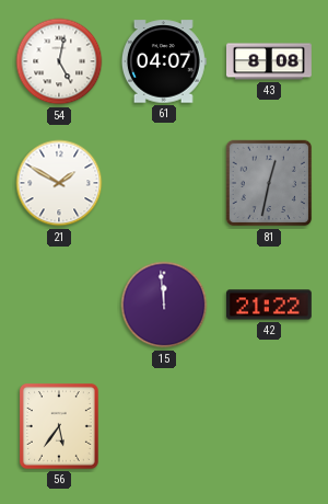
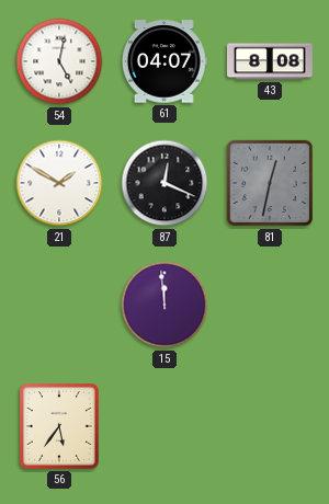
87: none -> 12:19 (164, 183)
42: 21:22 -> none (269, 305)
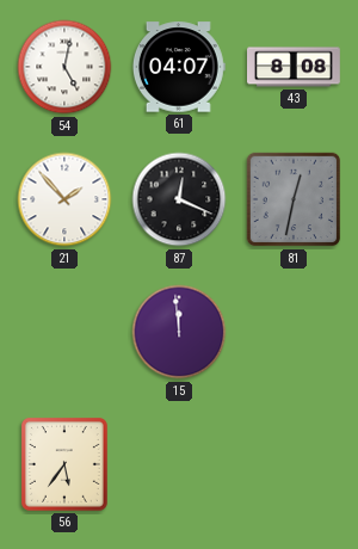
21: 1:50 -> 1:53 (64, 199)
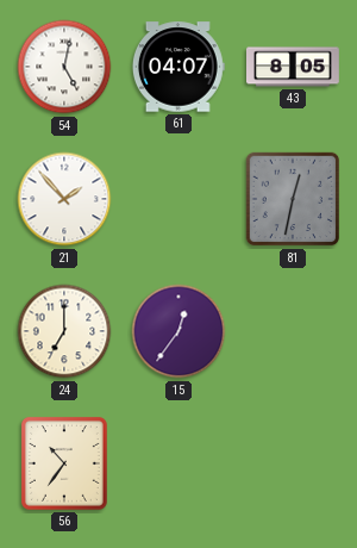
43: 8:08 -> 8:05 (294, 67)
87: 12:19 -> none (179, 199)
24: none -> 7:00 (64, 331)
15: 11:59 -> 12:36 (178, 331)
56: 5:36 -> 10:36 (64, 463)
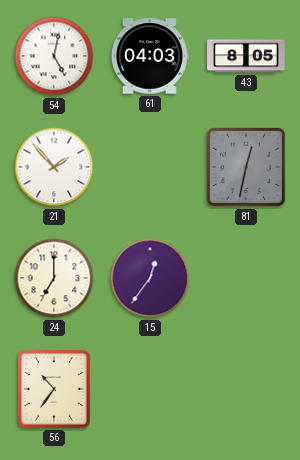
61: 04:07 -> 04:03 (150, 56)
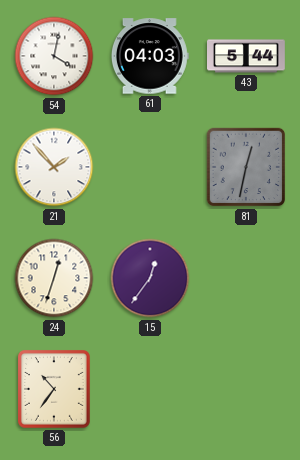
54: 5:02 -> 4:02 (54, 56)
43: 8:05 -> 5:44 (247, 56)
24: 7:00 -> 12:33 (54, 278)
